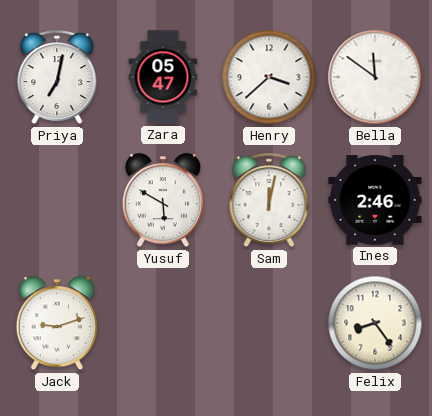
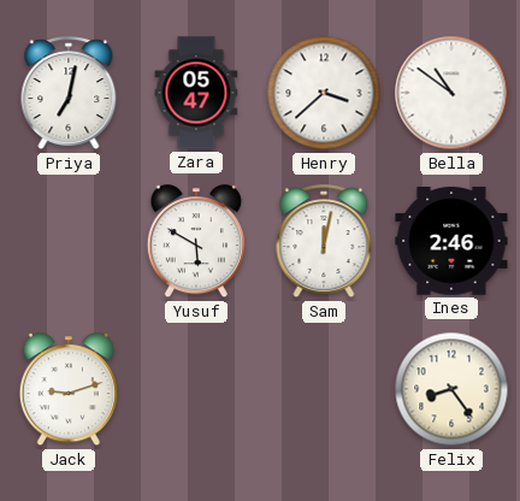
Bella: 11:51 -> 10:51 (451, 93)
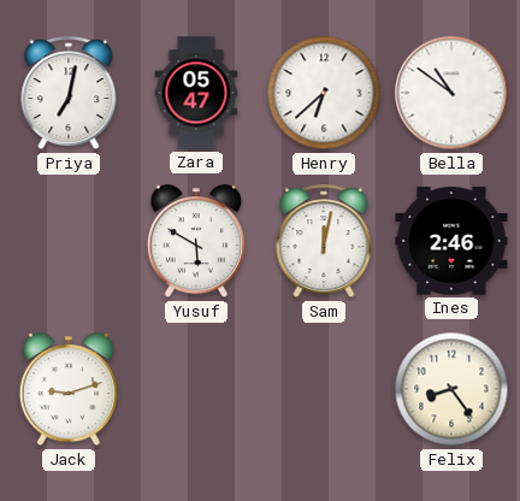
Henry: 3:38 -> 6:38 (324, 93)
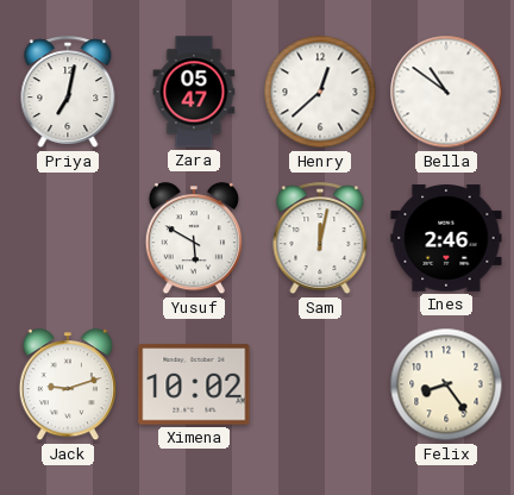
Henry: 6:38 -> 12:38 (320, 92)
Ximena: none -> 10:02 (194, 384)
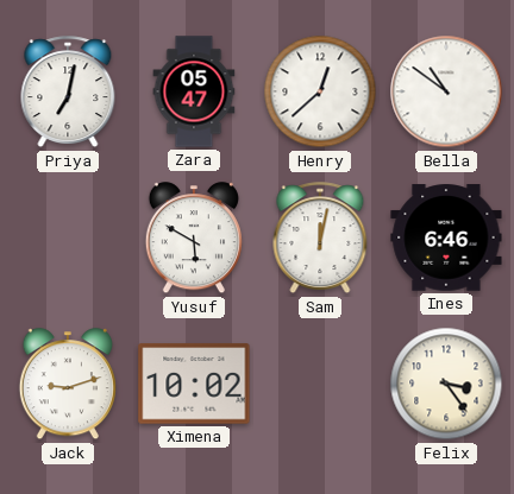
Ines: 2:46 -> 6:46 (446, 237)
Felix: 8:24 -> 3:24 (446, 384)
